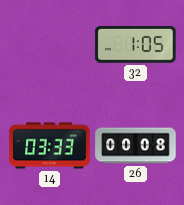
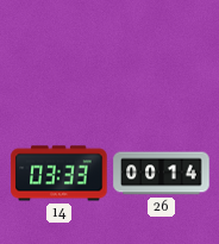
32: 1:05 -> none (136, 45)
26: 00:08 -> 00:14 (162, 174)
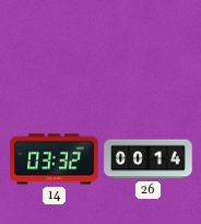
14: 03:33 -> 03:32 (55, 160)
